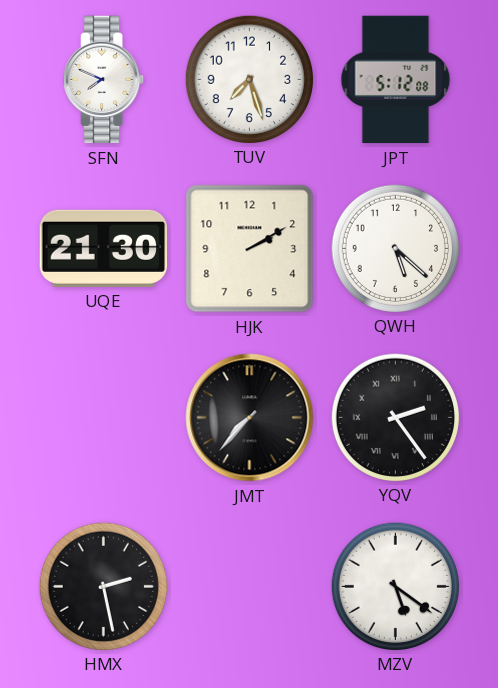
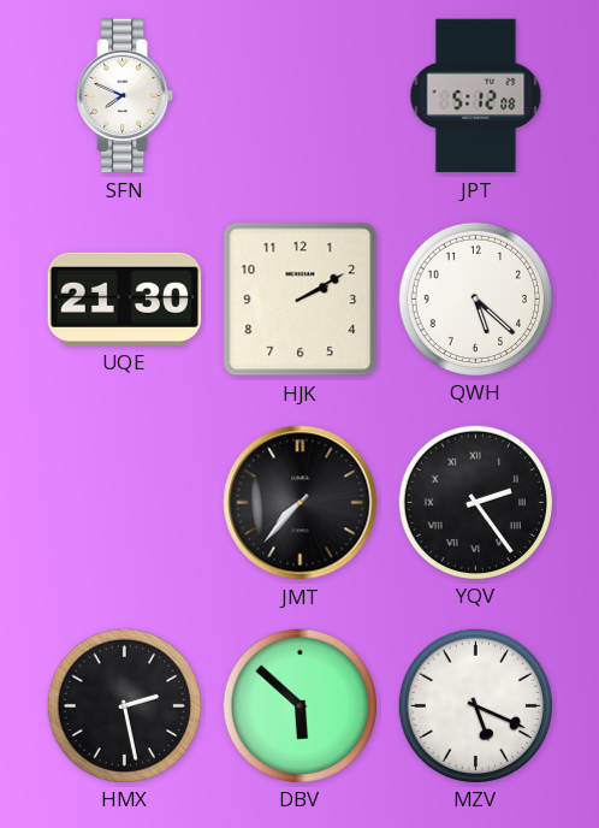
TUV: 7:27 -> none (249, 79)
DBV: none -> 5:52 (299, 705)
MZV: 5:21 -> 5:19 (475, 705)
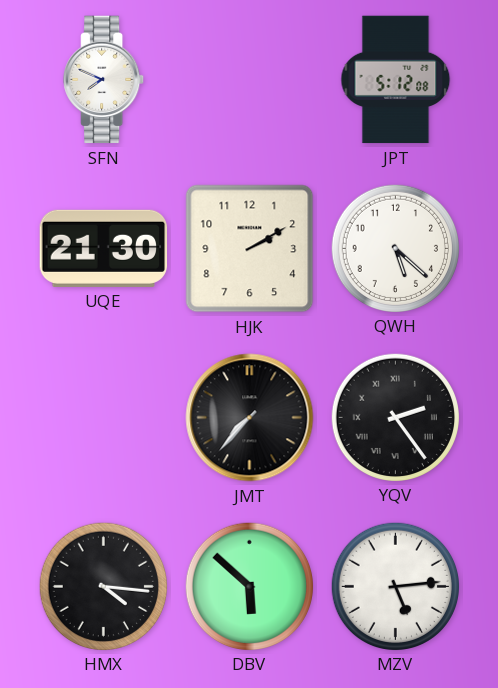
HMX: 2:28 -> 4:16 (103, 586)
MZV: 5:19 -> 5:14 (395, 586)
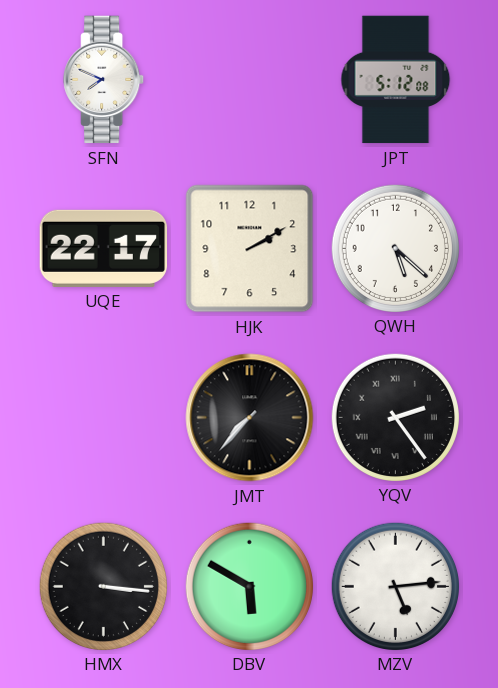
UQE: 21:30 -> 22:17 (104, 248)
HMX: 4:16 -> 3:16 (103, 586)
DBV: 5:52 -> 5:50 (249, 586)
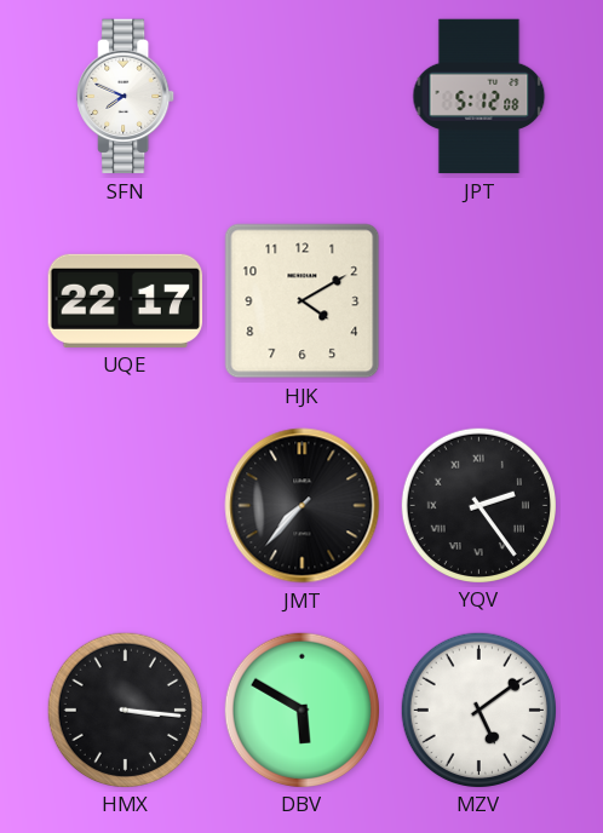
HJK: 2:10 -> 4:10 (303, 301)
QWH: 5:22 -> none (395, 248)
MZV: 5:14 -> 5:09 (478, 710)
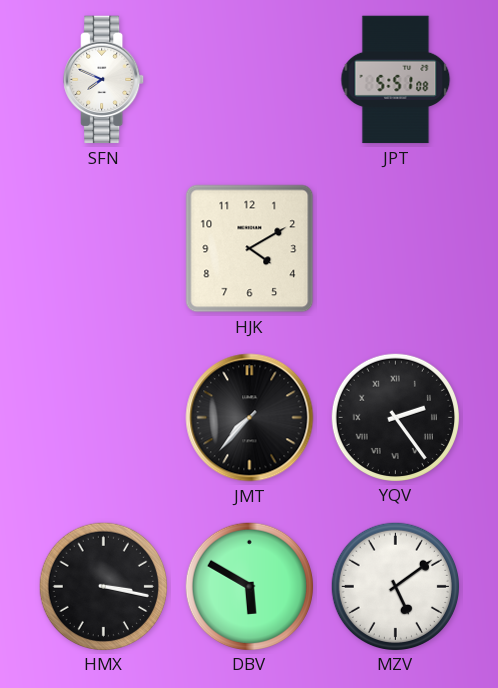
JPT: 5:12 -> 5:51 (396, 80)
UQE: 22:17 -> none (126, 300)
HMX: 3:16 -> 3:17 (103, 586)
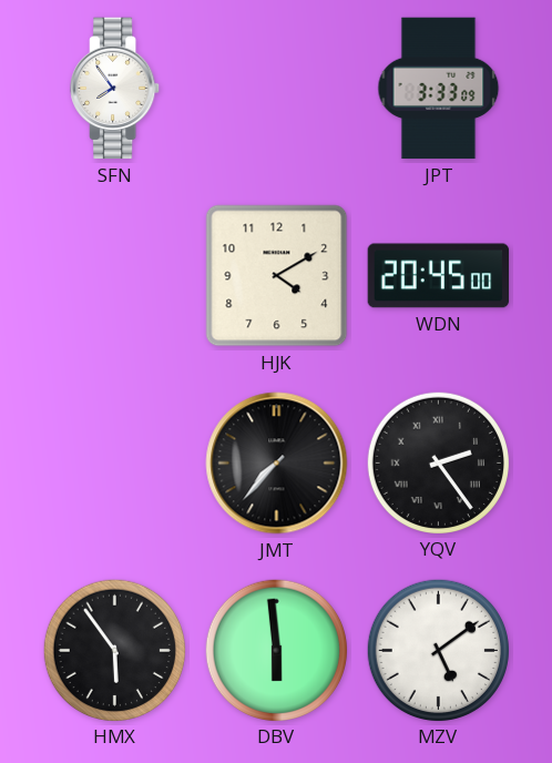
SFN: 7:49 -> 7:54 (115, 89)
JPT: 5:51 -> 3:33 (439, 89)
WDN: none -> 20:45 (439, 276)
HMX: 3:17 -> 5:54 (114, 650)
DBV: 5:50 -> 5:59 (276, 650)
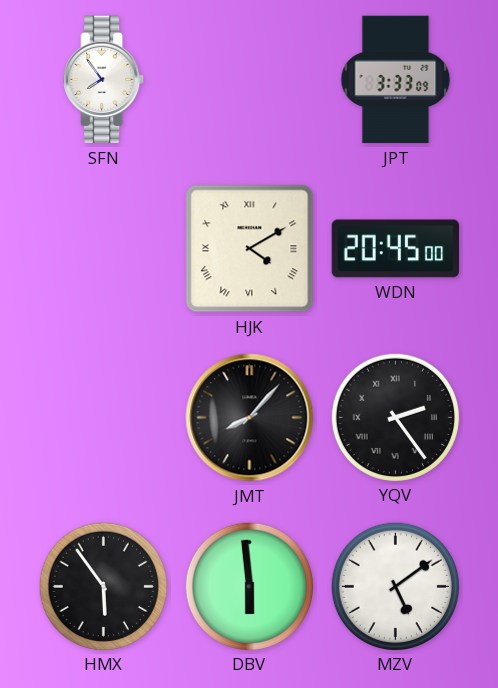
HJK numerals: Arabic -> Roman (250, 249)
JMT: 7:37 -> 8:07 (250, 418)
